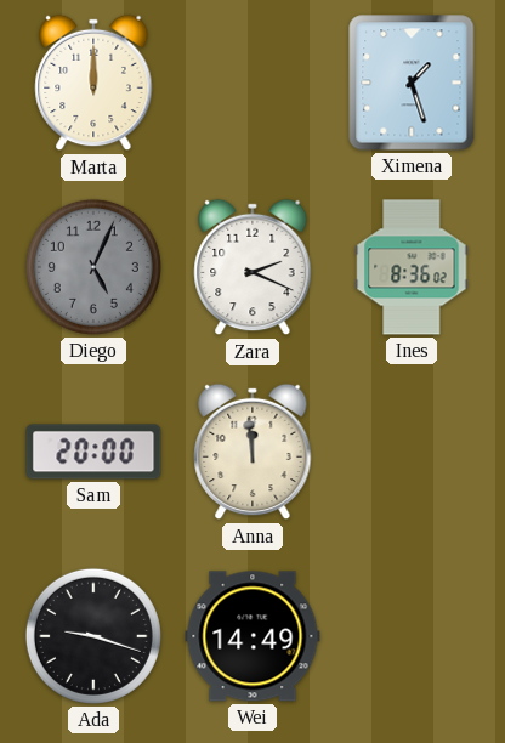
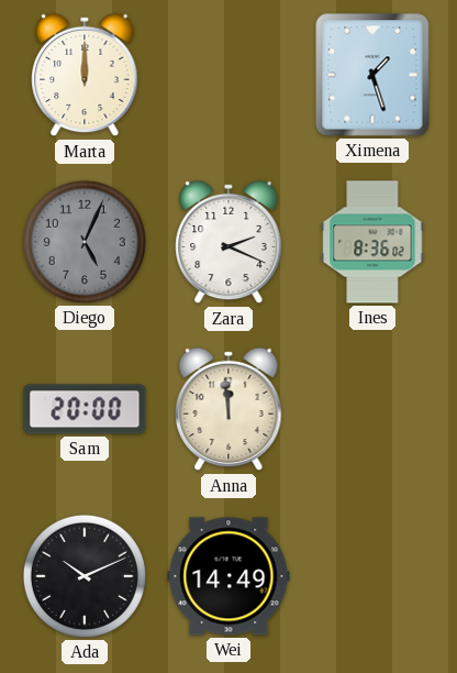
Ada: 9:18 -> 10:11 (85, 576)
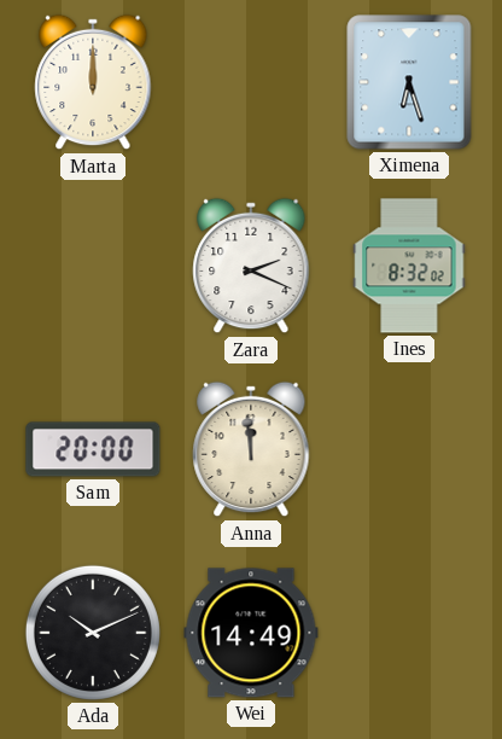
Ximena: 1:27 -> 6:27 (409, 82)
Diego: 5:04 -> none (85, 242)
Ines: 8:36 -> 8:32 (409, 266)
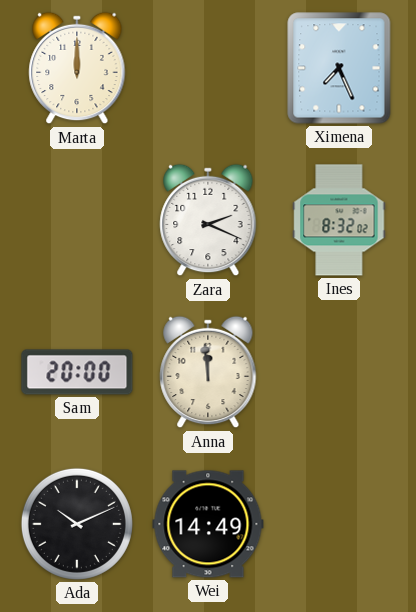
Ximena: 6:27 -> 7:26 (339, 68)
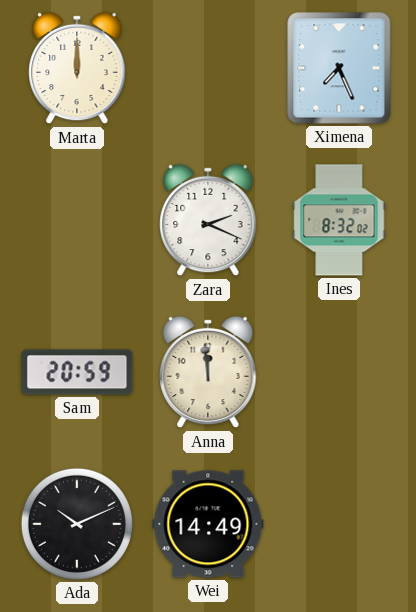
Sam: 20:00 -> 20:59 (77, 372)
